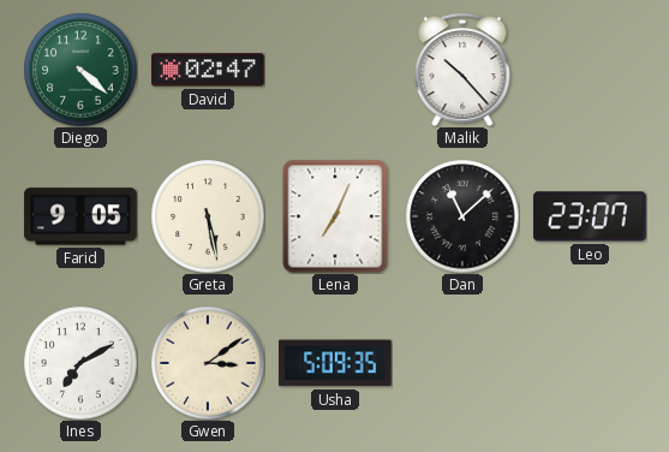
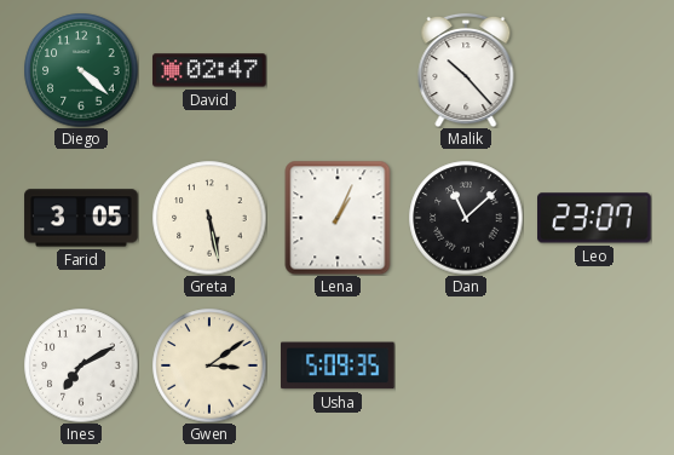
Farid: 9:05 -> 3:05 (81, 218)
Lena: 7:04 -> 1:04 (338, 218)
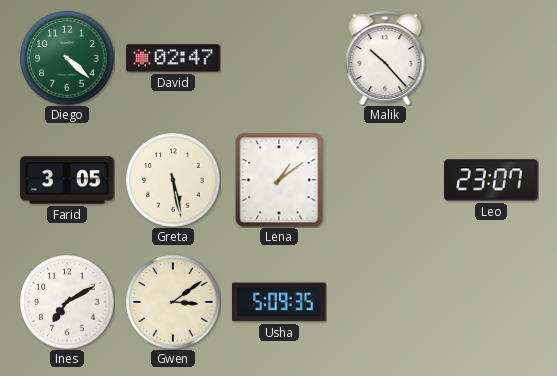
Lena: 1:04 -> 1:09 (279, 180)
Dan: 11:08 -> none (466, 218)
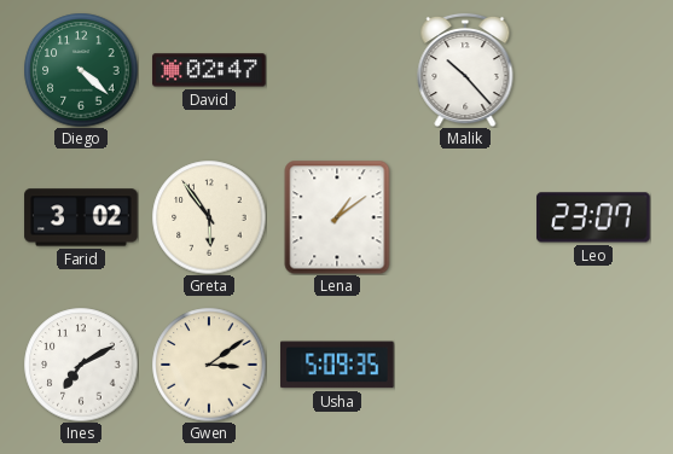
Farid: 3:05 -> 3:02 (81, 217)
Greta: 5:28 -> 5:54 (209, 217)
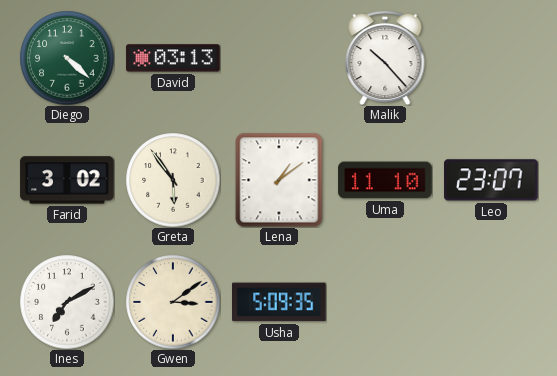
David: 02:47 -> 03:13 (173, 58)
Uma: none -> 11:10 (385, 180)
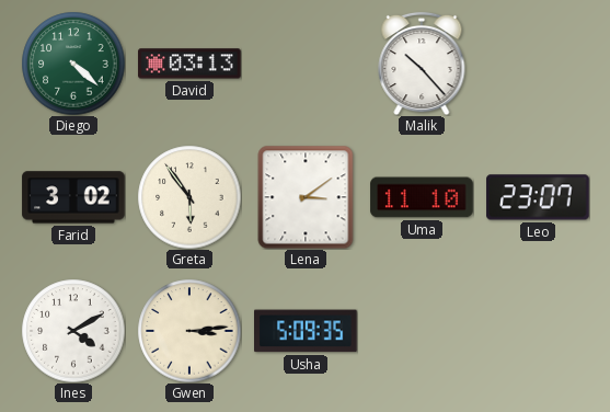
Lena: 1:09 -> 3:09 (306, 197)
Ines: 7:10 -> 4:10 (73, 331)
Gwen: 3:09 -> 3:14 (189, 331)
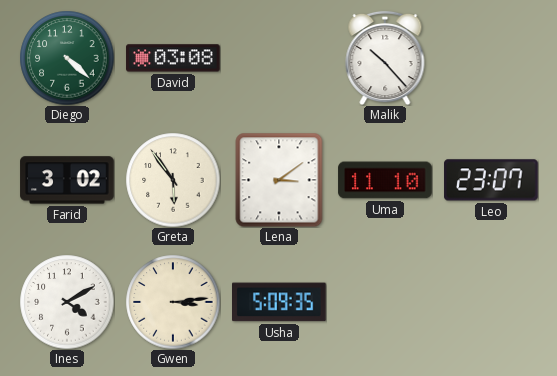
David: 03:13 -> 03:08 (173, 58)
